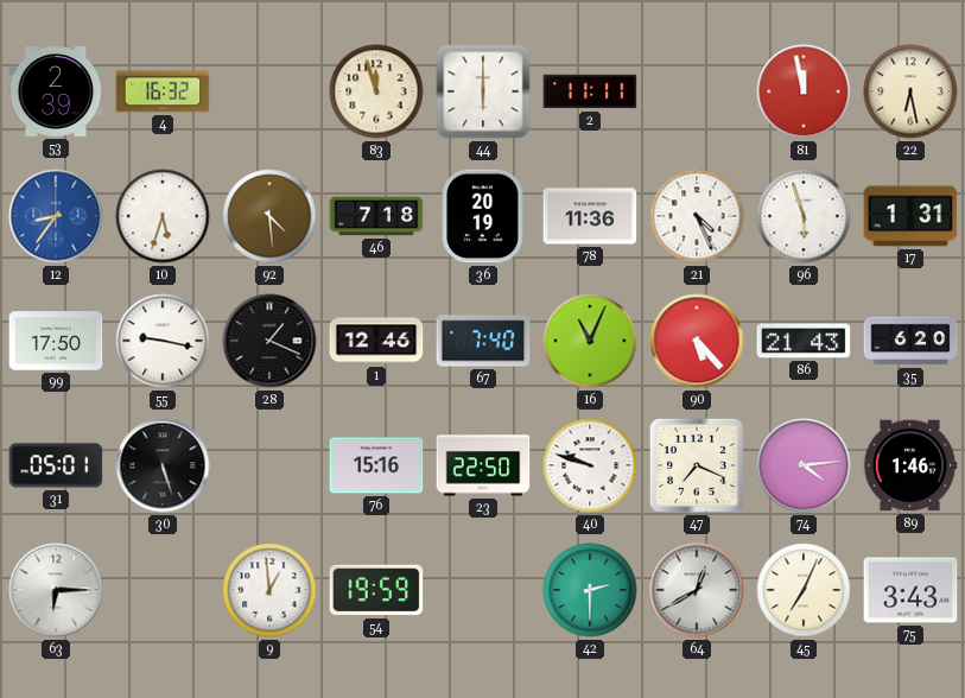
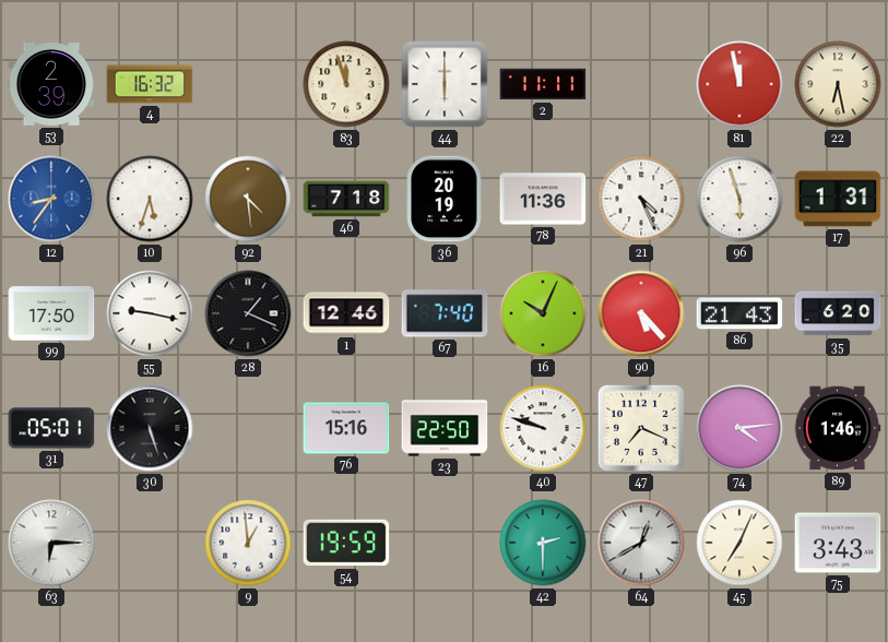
16: 11:04 -> 10:04 (543, 313)
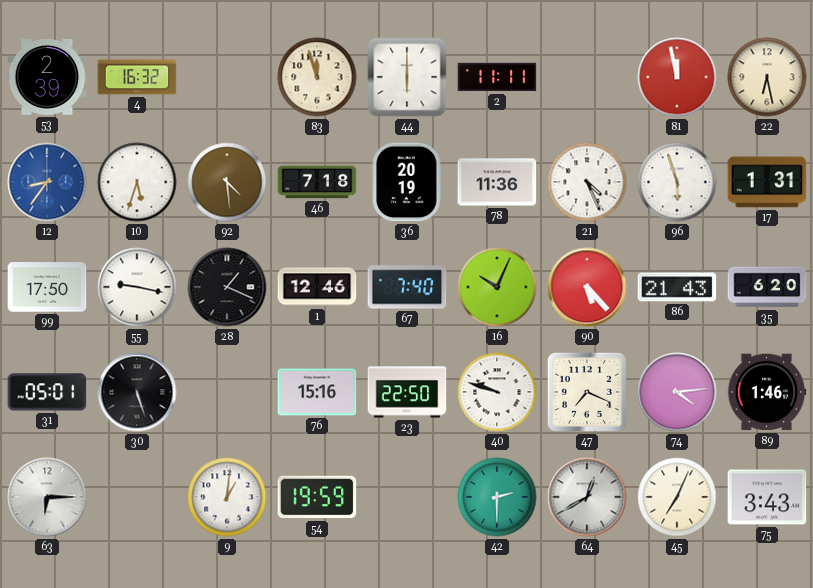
9: 12:59 -> 1:01 (227, 497)
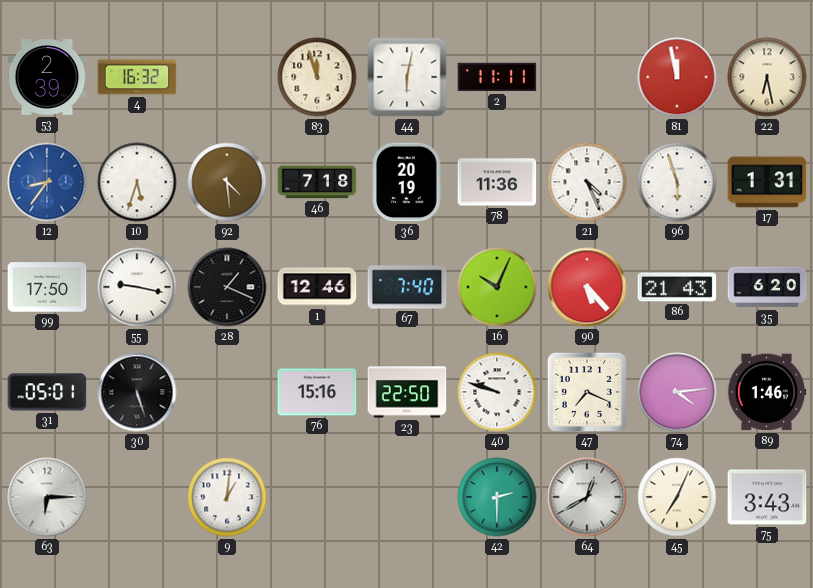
44: 6:00 -> 6:02 (407, 77)
54: 19:59 -> none (317, 497)
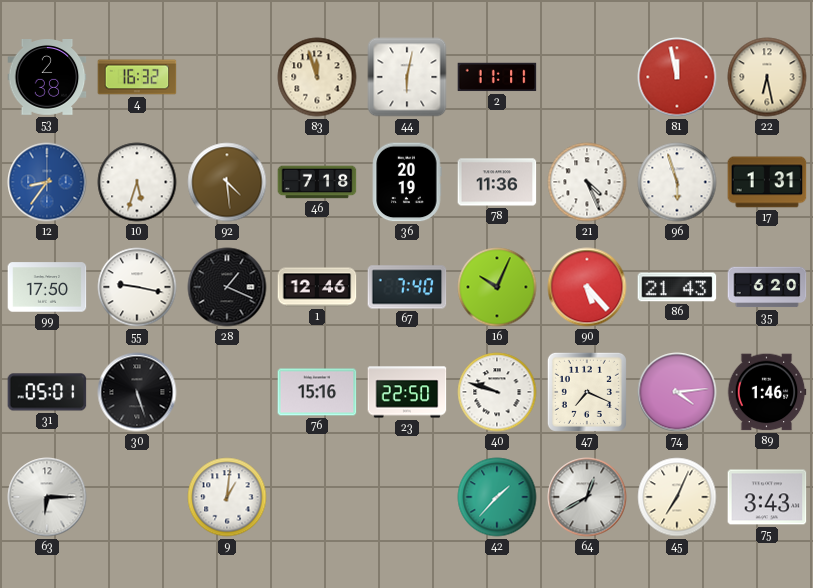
53: 2:39 -> 2:38 (47, 78)
42: 2:30 -> 1:37 (497, 497)
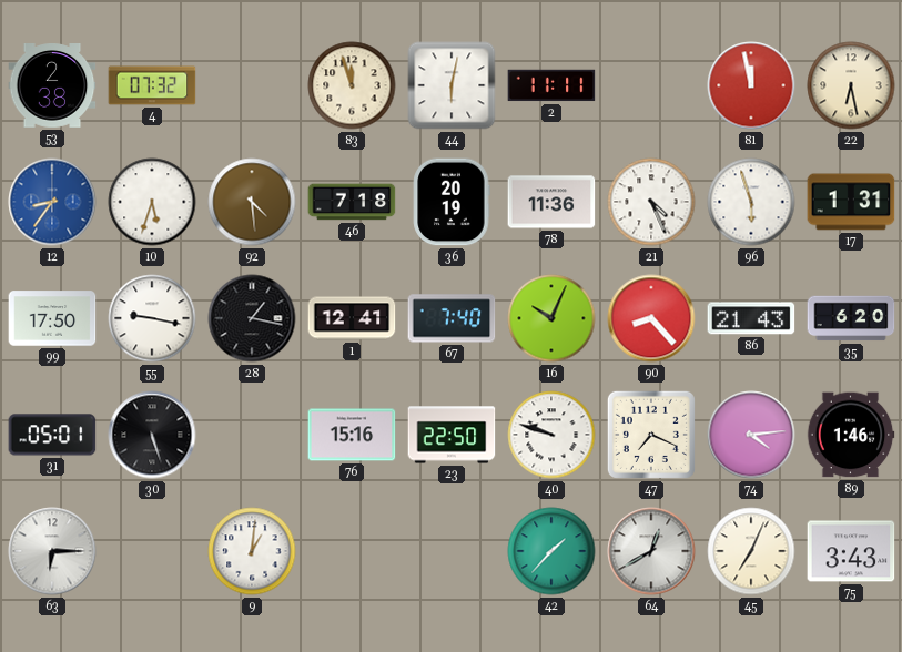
4: 16:32 -> 07:32 (152, 85)
28: 1:19 -> 1:17 (252, 318)
1: 12:46 -> 12:41 (352, 318)
90: 5:23 -> 8:23 (651, 318)
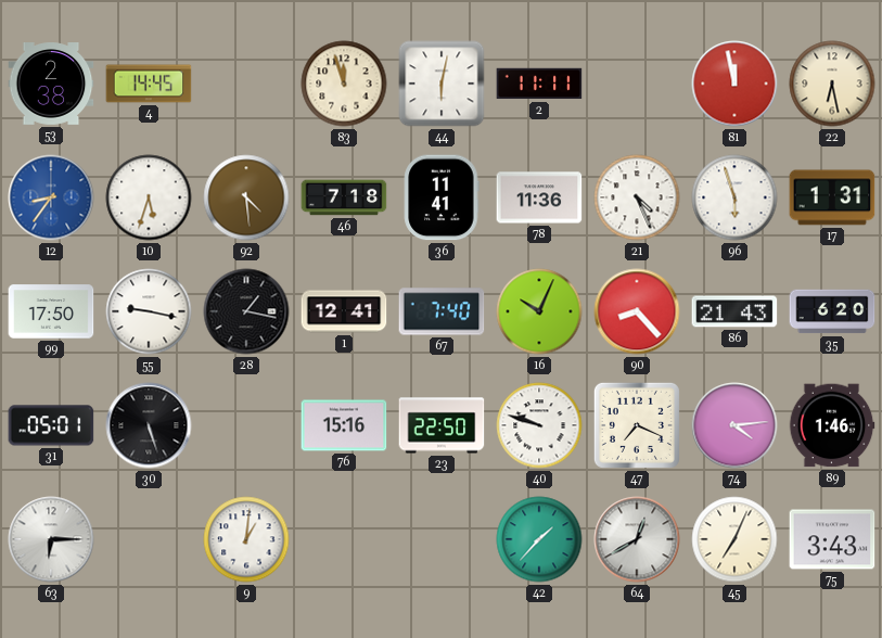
4: 07:32 -> 14:45 (149, 84)
36: 20:19 -> 11:41 (442, 197)
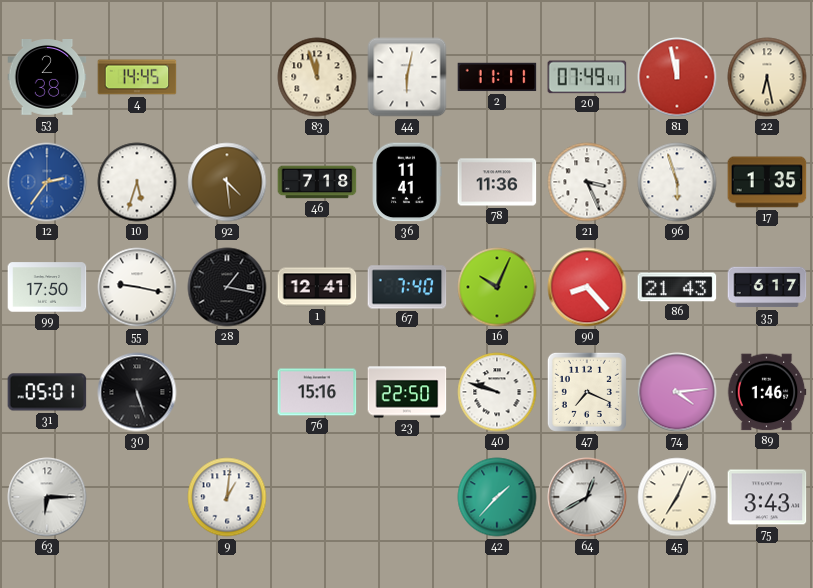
20: none -> 07:49 (587, 77)
12: 8:36 -> 2:36 (47, 182)
21: 4:26 -> 3:26 (587, 182)
17: 1:31 -> 1:35 (767, 182)
35: 6:20 -> 6:17 (767, 287)
